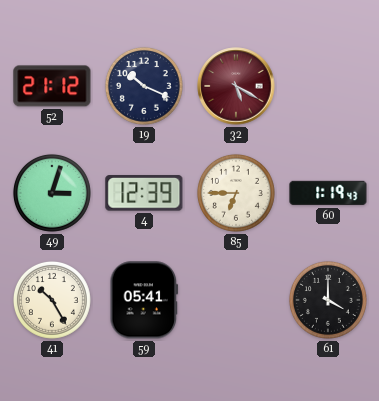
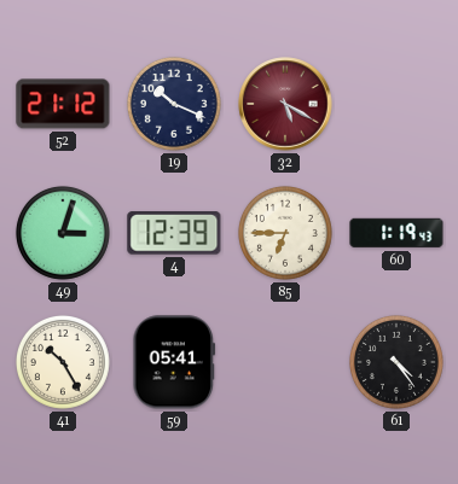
61: 4:00 -> 4:24 (396, 362)
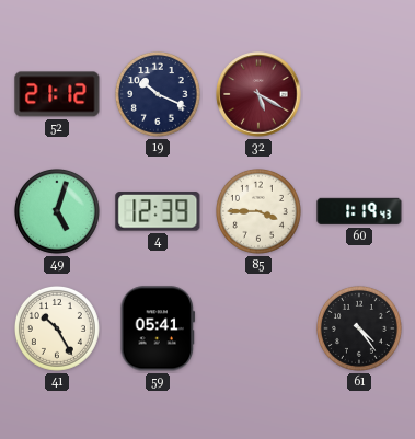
49: 3:03 -> 5:03 (57, 211)
85: 6:45 -> 3:45 (258, 211)
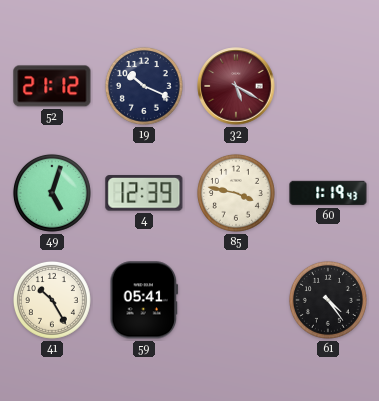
85: 3:45 -> 3:47 (236, 193)
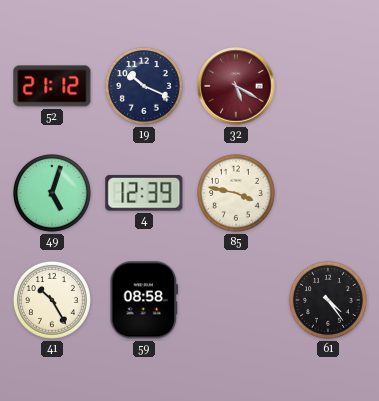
60: 1:19 -> none (328, 193)
59: 05:41 -> 08:58 (144, 300)
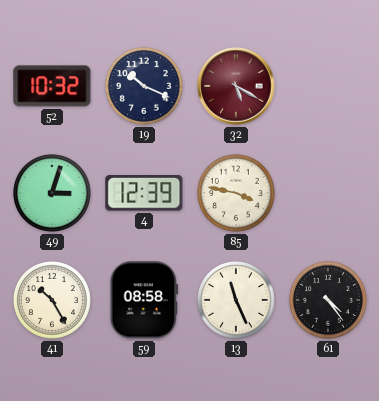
52: 21:12 -> 10:32 (52, 86)
49: 5:03 -> 3:03 (52, 193)
13: none -> 11:26 (236, 300)
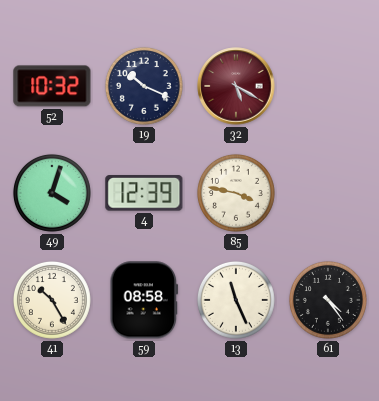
49: 3:03 -> 4:03 (52, 193)
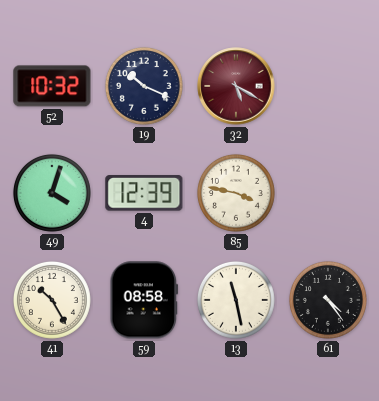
13: 11:26 -> 11:28 (236, 300)
